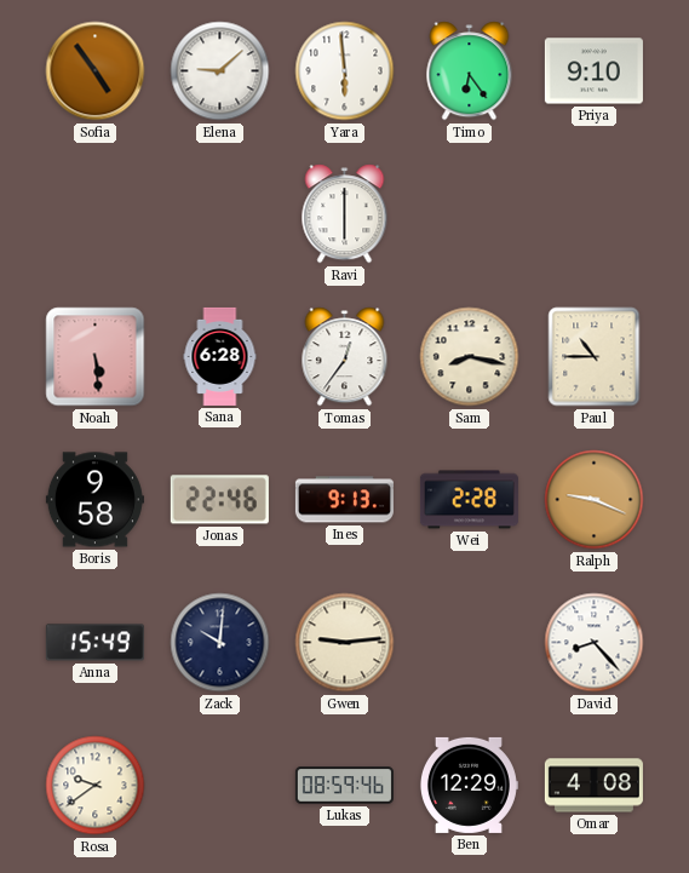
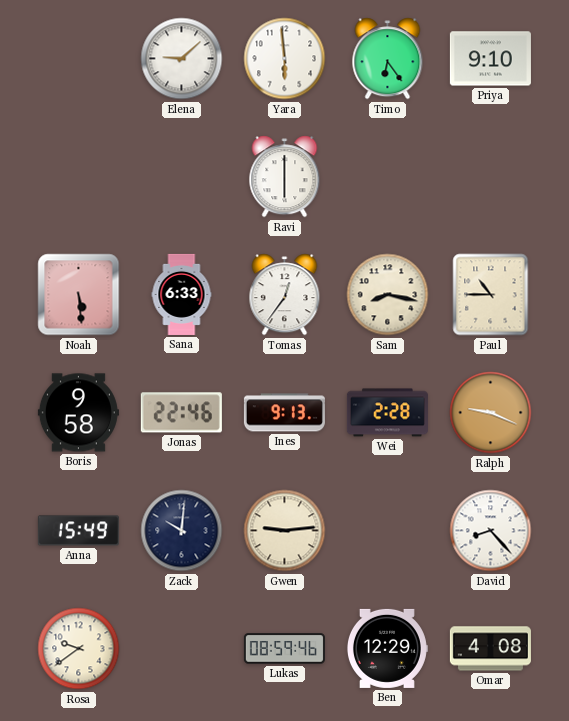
Sofia: 4:54 -> none (96, 71)
Sana: 6:28 -> 6:33 (182, 294)
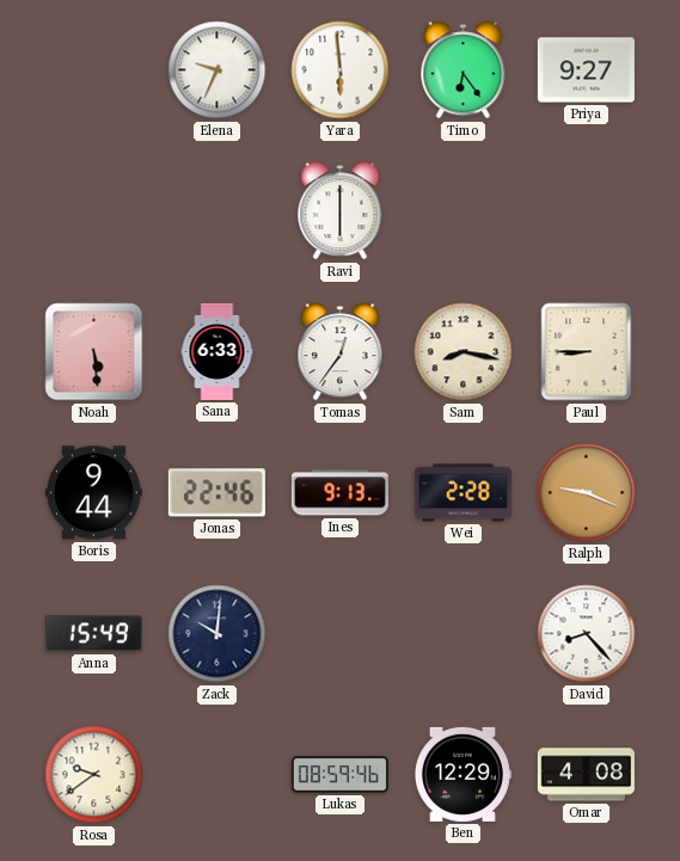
Elena: 9:08 -> 9:34 (218, 70)
Priya: 9:10 -> 9:27 (586, 70)
Paul: 10:45 -> 8:45 (587, 352)
Boris: 9:58 -> 9:44 (93, 493)
Gwen: 9:14 -> none (285, 531)
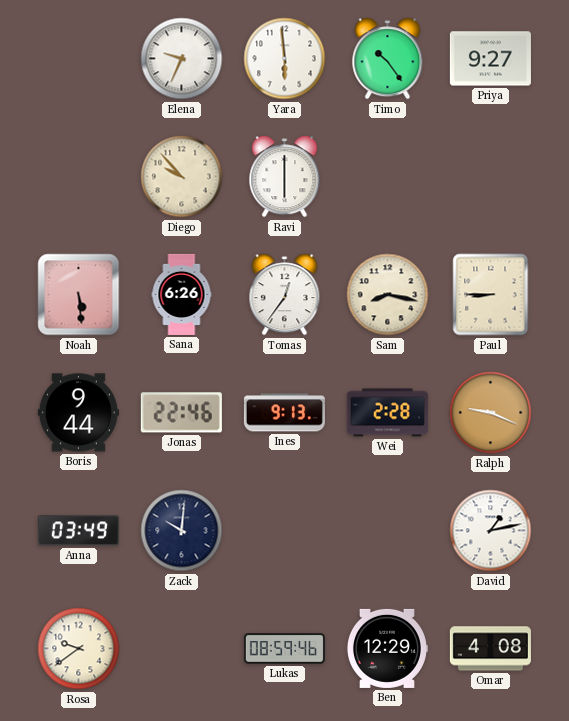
Timo: 6:24 -> 10:24 (388, 59)
Diego: none -> 9:53 (182, 177)
Sana: 6:33 -> 6:26 (182, 294)
Anna: 15:49 -> 03:49 (78, 531)
David: 8:23 -> 1:13 (491, 531)
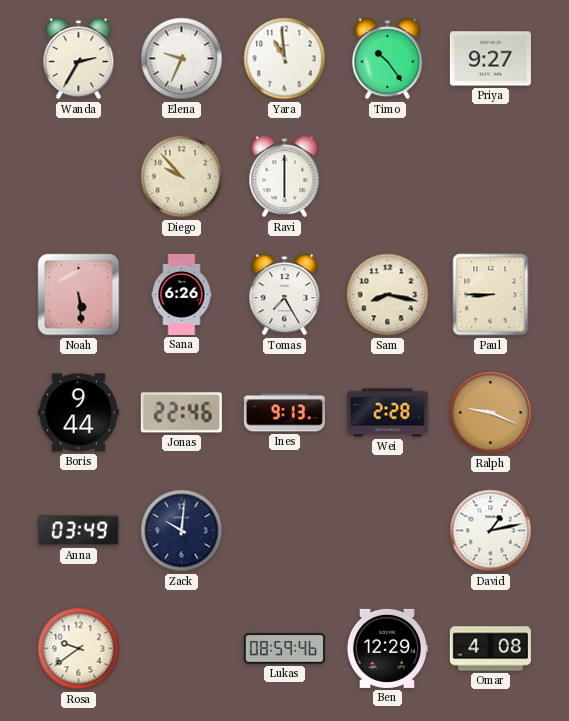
Wanda: none -> 2:35 (79, 59)
Yara: 5:59 -> 10:59 (285, 59)
Tomas: 12:36 -> 7:25 (285, 295)
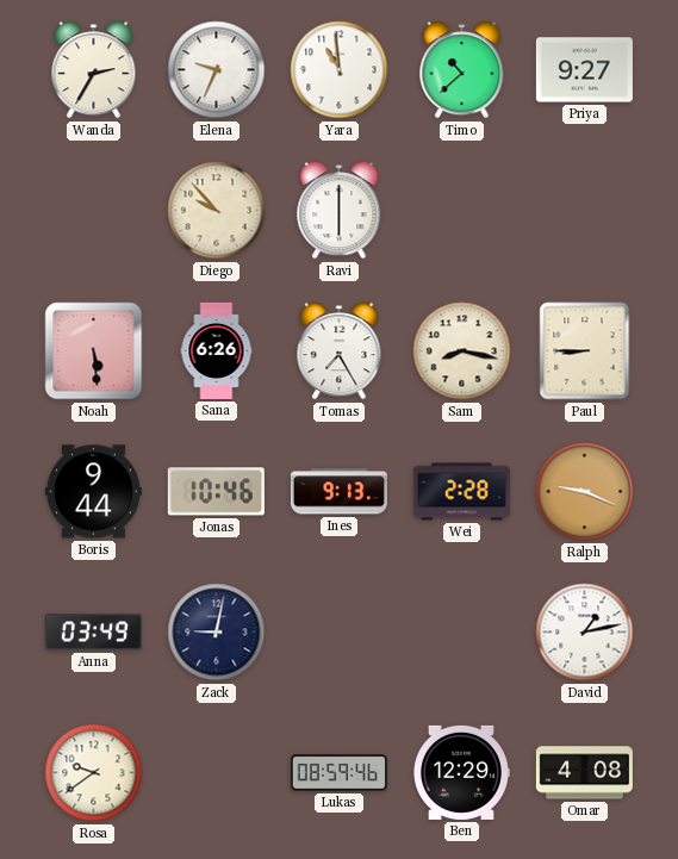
Timo: 10:24 -> 10:38 (462, 70)
Jonas: 22:46 -> 10:46 (216, 492)
Zack: 10:01 -> 9:02 (217, 633)
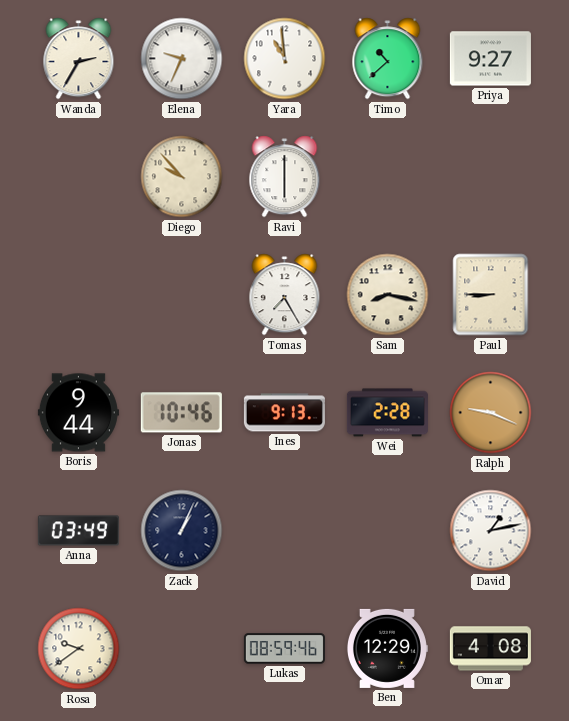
Noah: 5:29 -> none (94, 351)
Sana: 6:26 -> none (217, 350)
Zack: 9:02 -> 1:04 (182, 531)
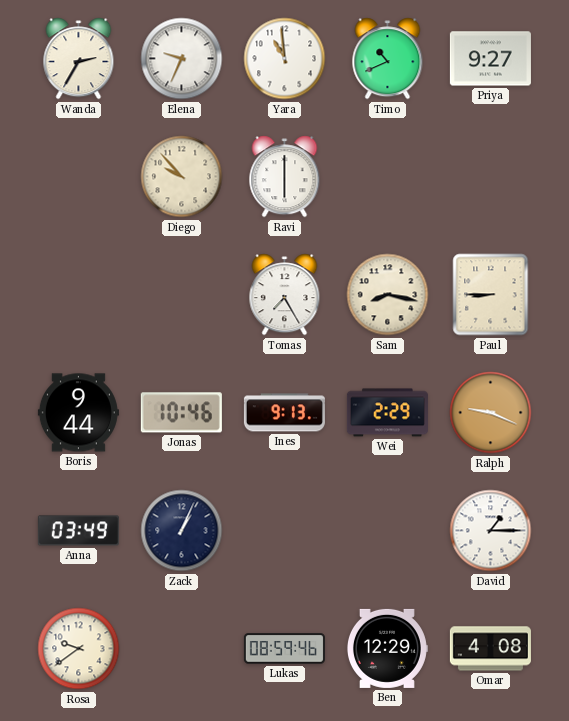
Timo: 10:38 -> 10:41 (388, 59)
Wei: 2:28 -> 2:29 (387, 413)
David: 1:13 -> 1:15 (491, 531)
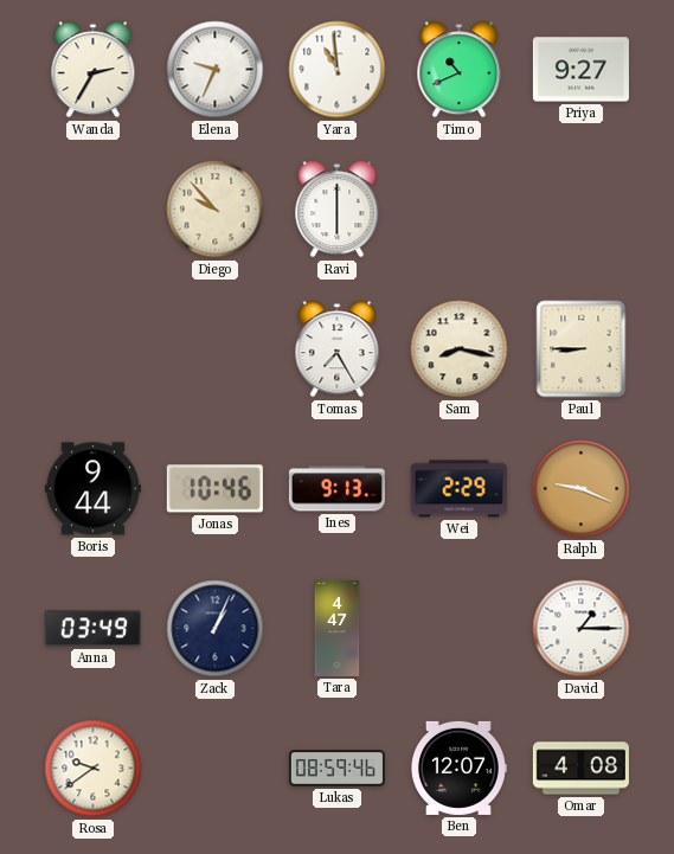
Tara: none -> 4:47 (338, 628)
Ben: 12:29 -> 12:07 (458, 768)
